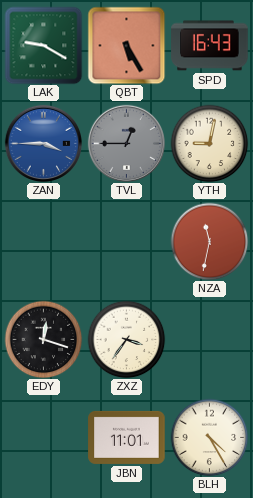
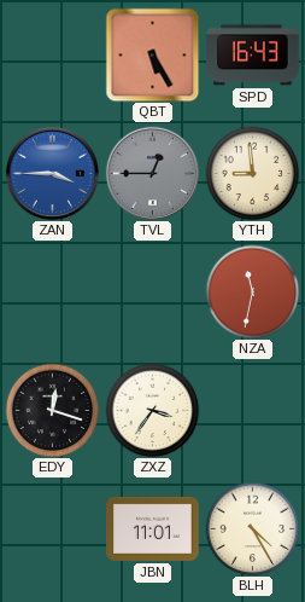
LAK: 9:20 -> none (43, 45)
YTH: 9:02 -> 8:59 (252, 173)
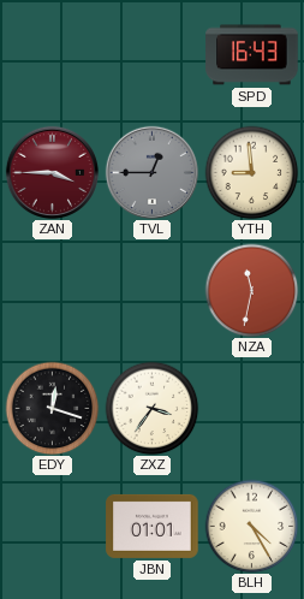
QBT: 5:25 -> none (152, 54)
ZAN dial: blue -> burgundy (52, 172)
JBN: 11:01 -> 01:01 (153, 526)
